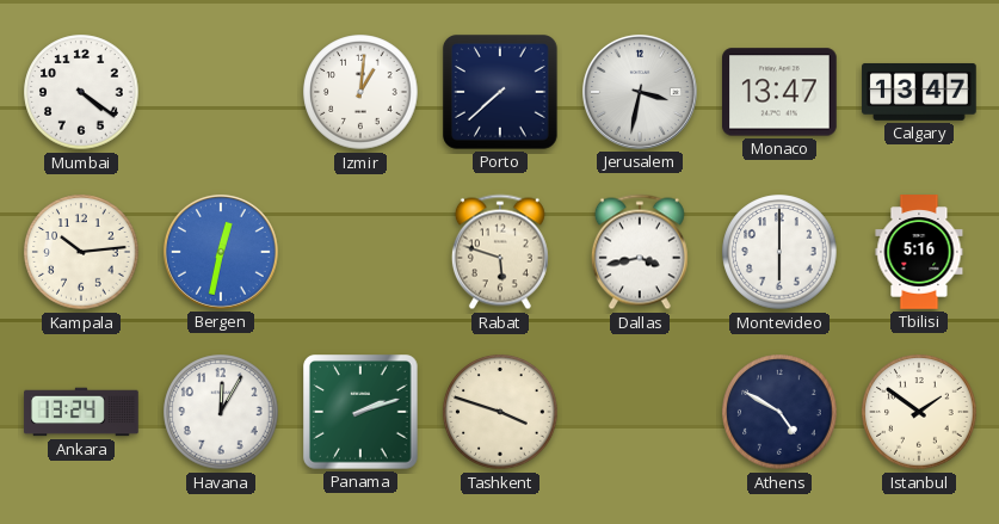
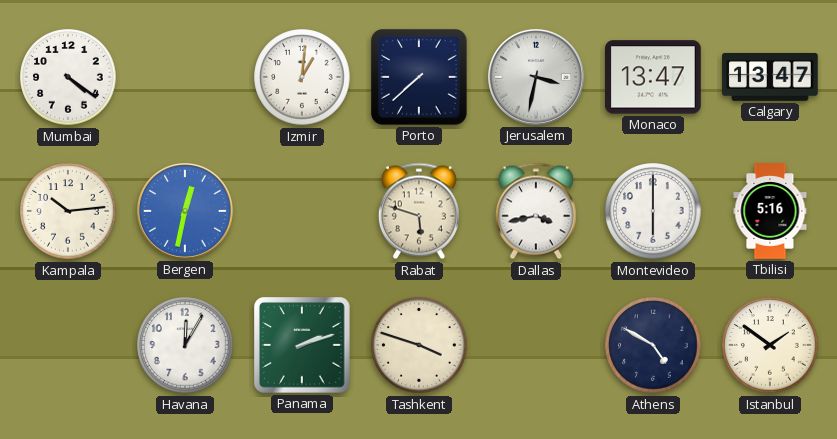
Ankara: 13:24 -> none (81, 412)
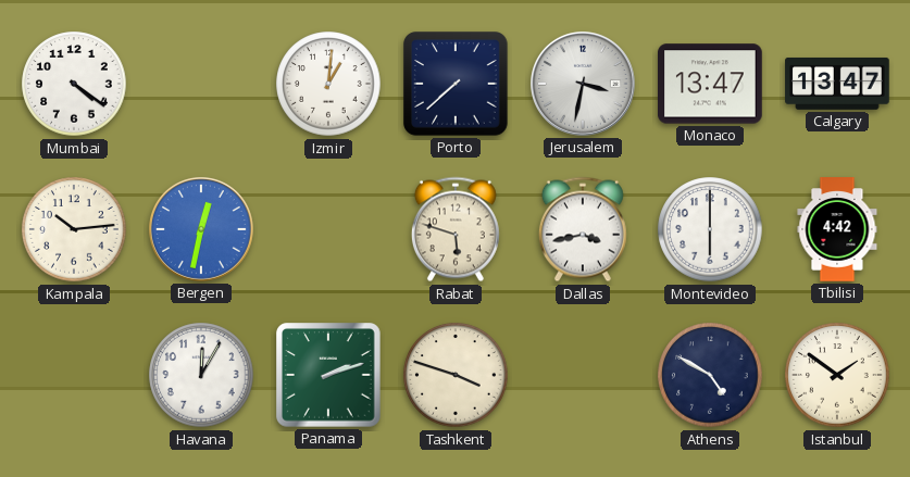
Tbilisi: 5:16 -> 4:42 (837, 229)
